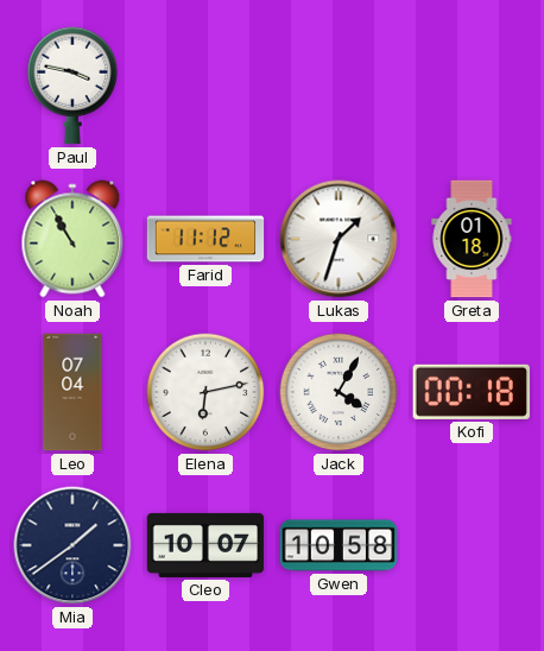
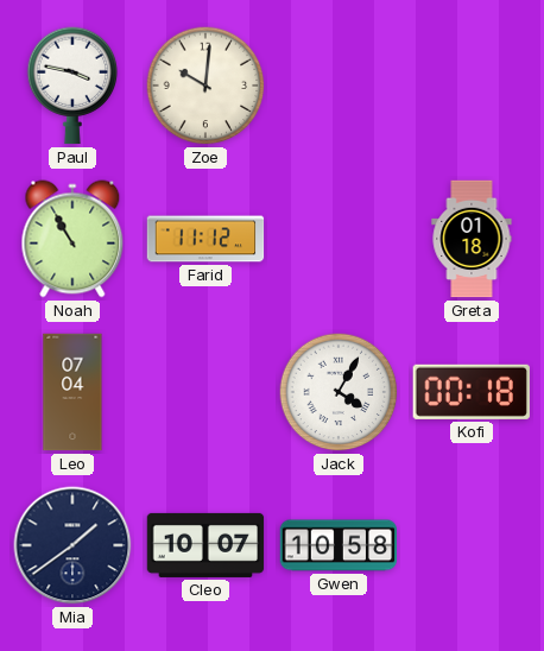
Zoe: none -> 10:01 (205, 86)
Lukas: 1:33 -> none (339, 239)
Elena: 6:13 -> none (205, 392)
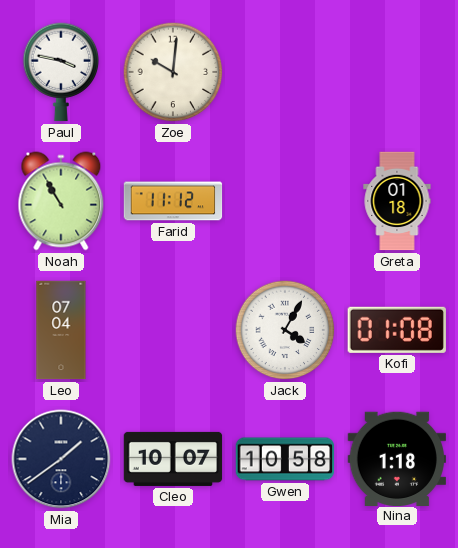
Kofi: 00:18 -> 01:08 (397, 330)
Nina: none -> 1:18 (397, 458)
